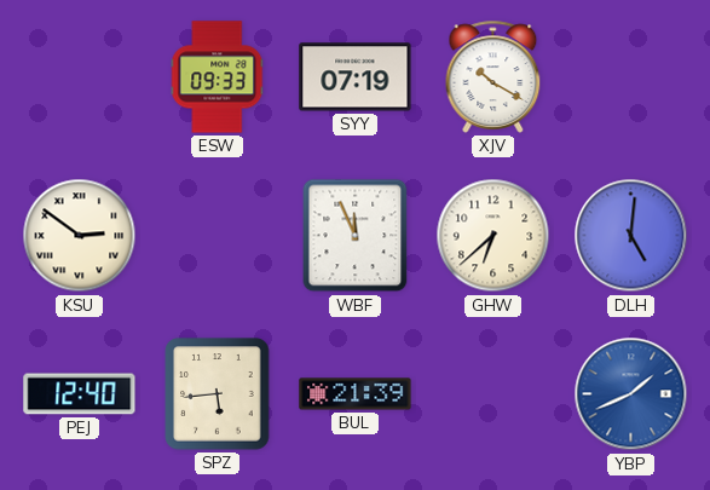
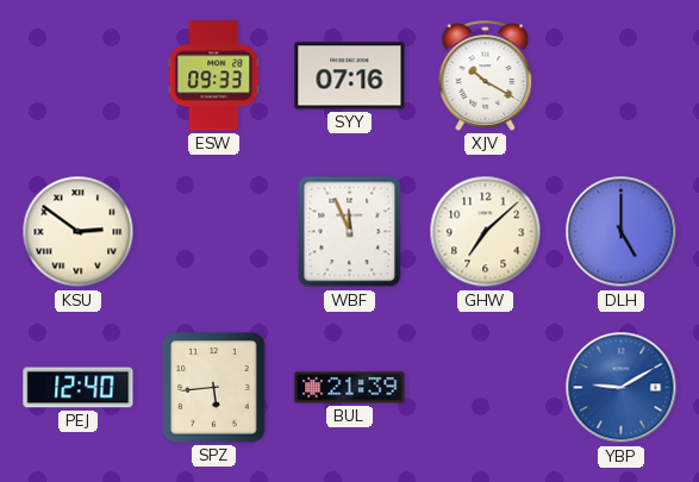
SYY: 07:19 -> 07:16 (350, 76)
GHW: 6:38 -> 7:08 (486, 232)
DLH: 5:01 -> 5:00 (622, 232)
YBP: 1:41 -> 9:10 (622, 388)
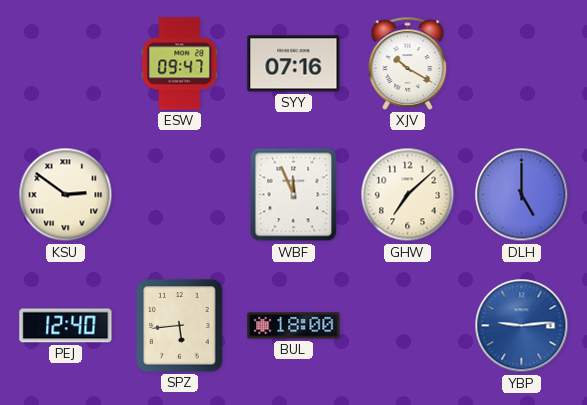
ESW: 09:33 -> 09:47 (180, 64)
BUL: 21:39 -> 18:00 (294, 326)
YBP: 9:10 -> 9:14 (522, 326)
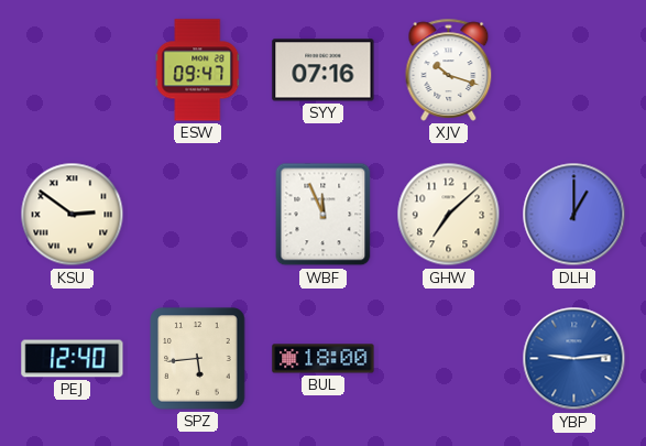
XJV: 10:20 -> 10:18 (449, 69)
DLH: 5:00 -> 1:00 (574, 215)
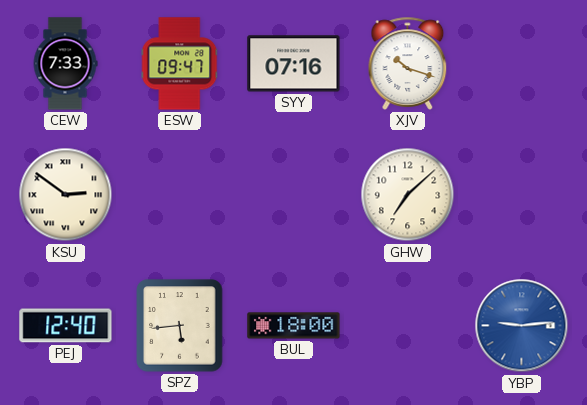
CEW: none -> 7:33 (65, 64)
WBF: 11:56 -> none (324, 215)
DLH: 1:00 -> none (574, 215)
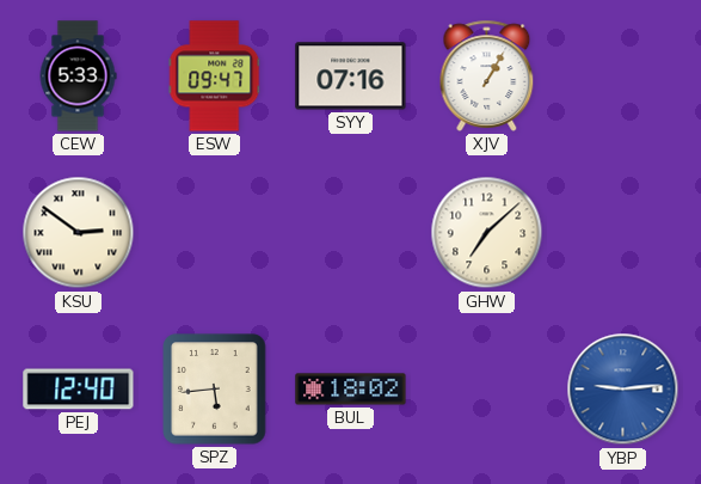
CEW: 7:33 -> 5:33 (78, 76)
XJV: 10:18 -> 1:05 (487, 75)
BUL: 18:00 -> 18:02 (351, 390)
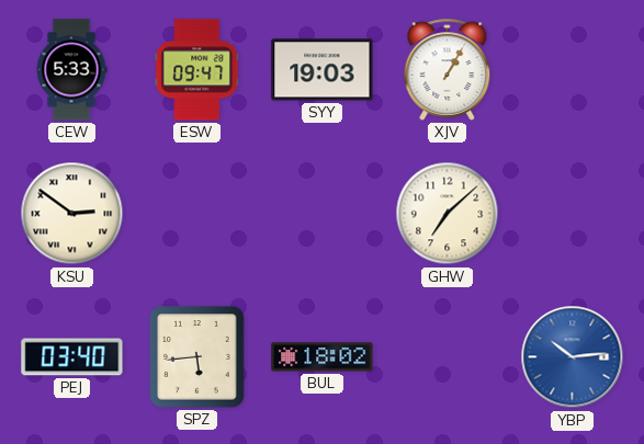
SYY: 07:16 -> 19:03 (323, 70)
PEJ: 12:40 -> 03:40 (72, 357)
YBP: 9:14 -> 10:14 (573, 357)
